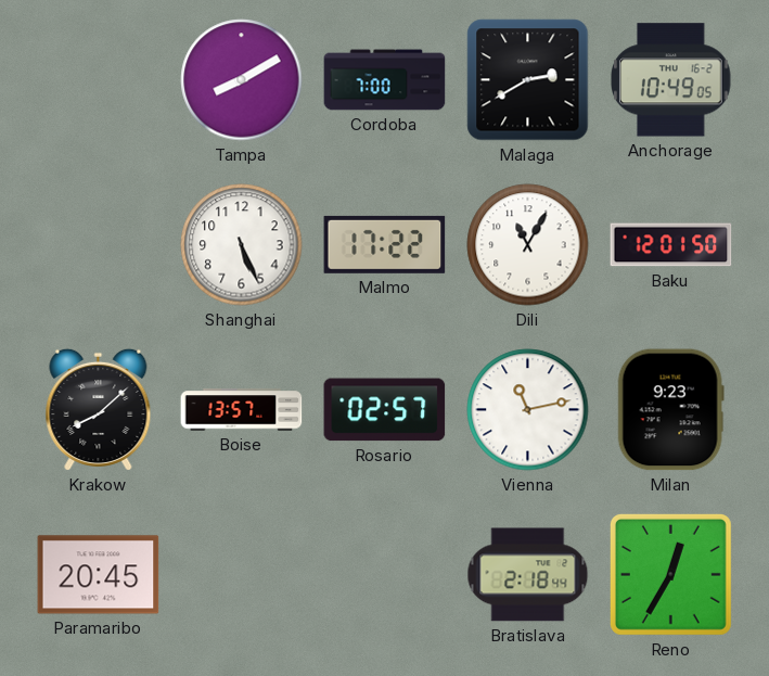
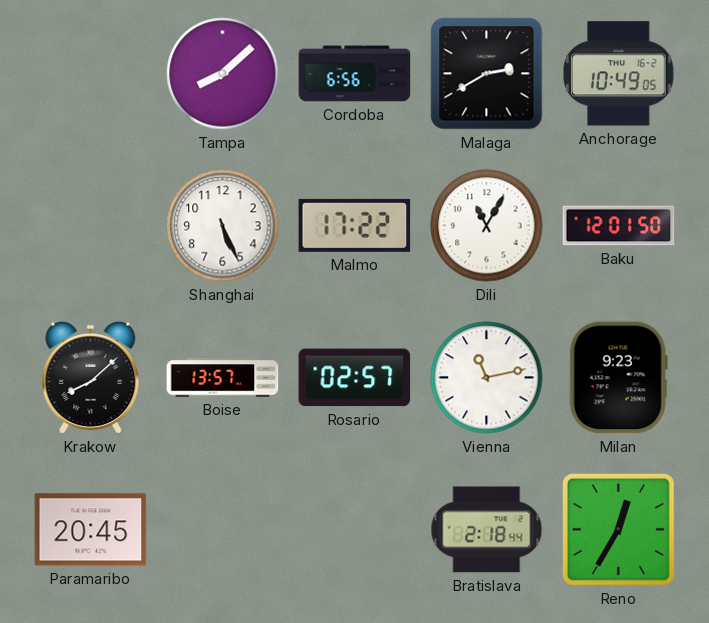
Tampa: 8:10 -> 8:08 (223, 74)
Cordoba: 7:00 -> 6:56 (355, 74)
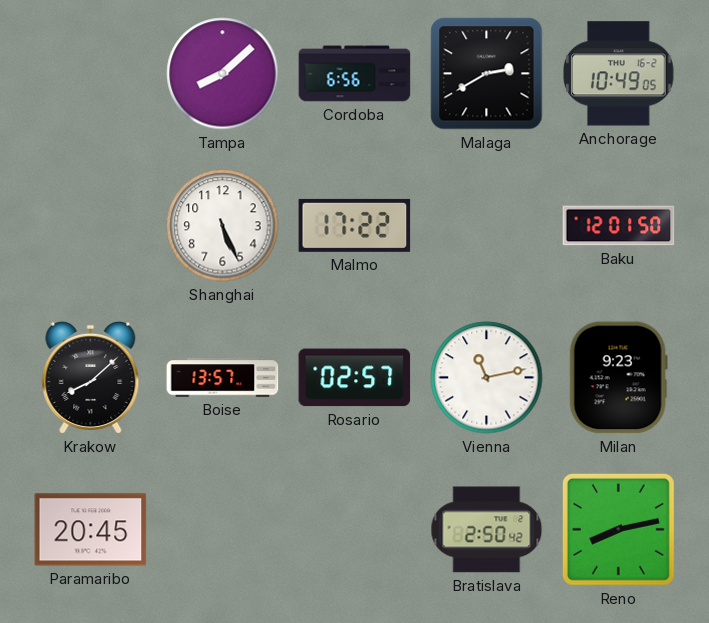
Dili: 11:05 -> none (487, 226)
Bratislava: 2:18 -> 2:50 (487, 530)
Reno: 12:35 -> 8:13 (618, 529)
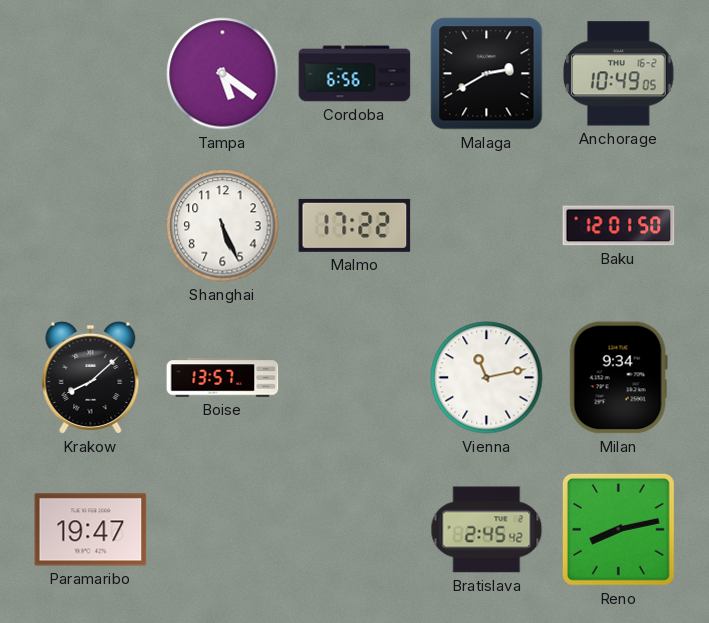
Tampa: 8:08 -> 5:21 (223, 74)
Rosario: 02:57 -> none (355, 378)
Milan: 9:23 -> 9:34 (618, 378)
Paramaribo: 20:45 -> 19:47 (91, 530)
Bratislava: 2:50 -> 2:45 (487, 530)
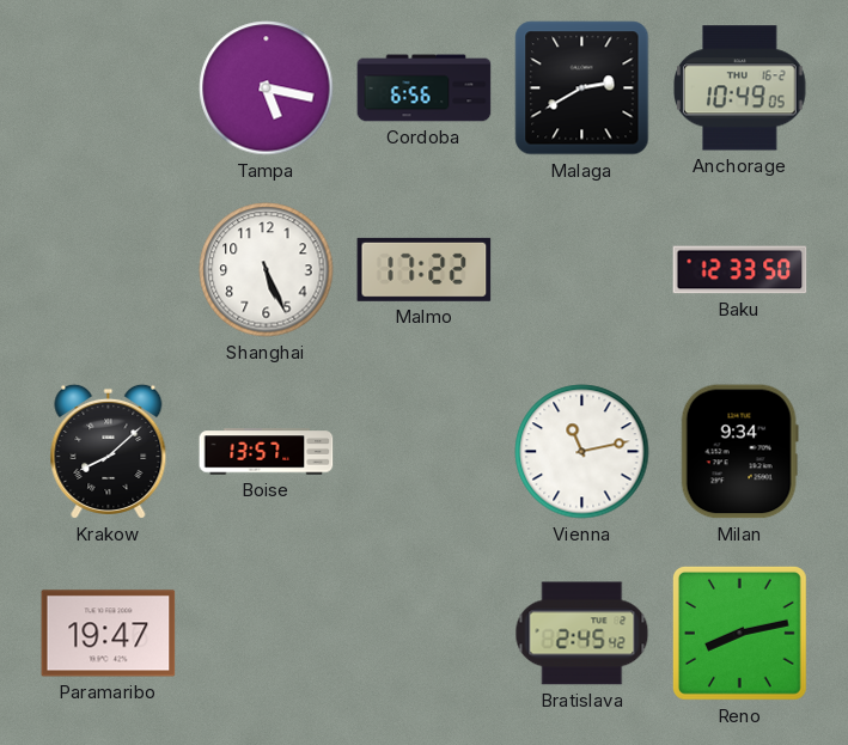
Tampa: 5:21 -> 5:17 (267, 88)
Baku: 12:01 -> 12:33 (740, 270)
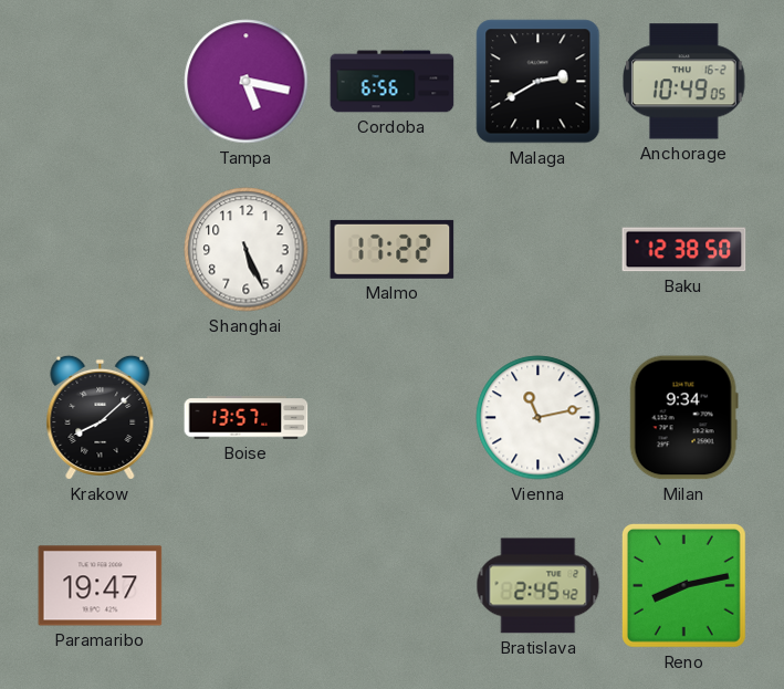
Baku: 12:33 -> 12:38 (684, 250)
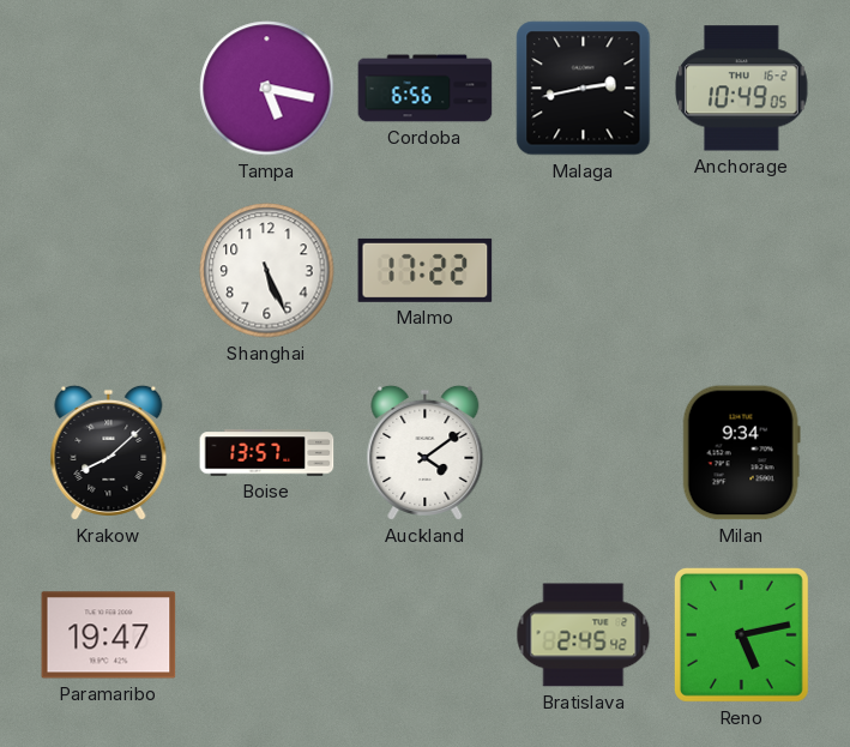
Malaga: 2:40 -> 2:43 (584, 89)
Baku: 12:38 -> none (684, 250)
Auckland: none -> 4:09 (426, 452)
Vienna: 11:13 -> none (539, 418)
Reno: 8:13 -> 5:13 (741, 634)
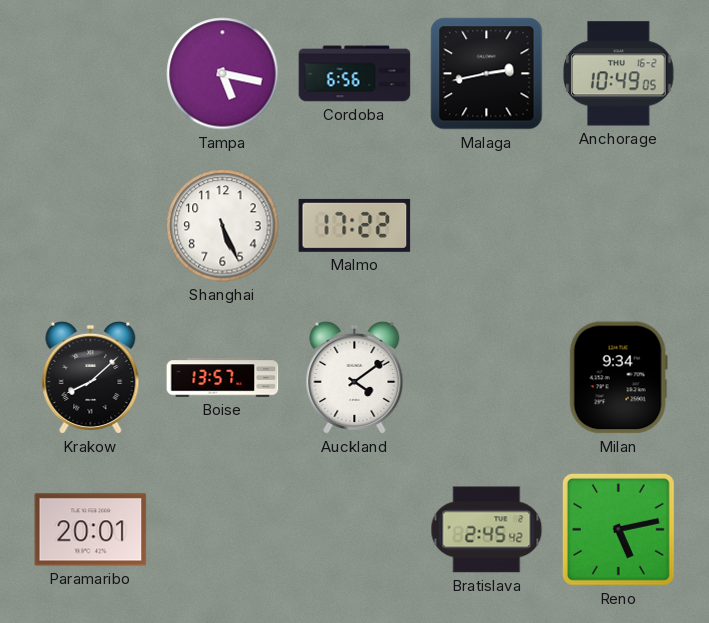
Paramaribo: 19:47 -> 20:01 (91, 530)
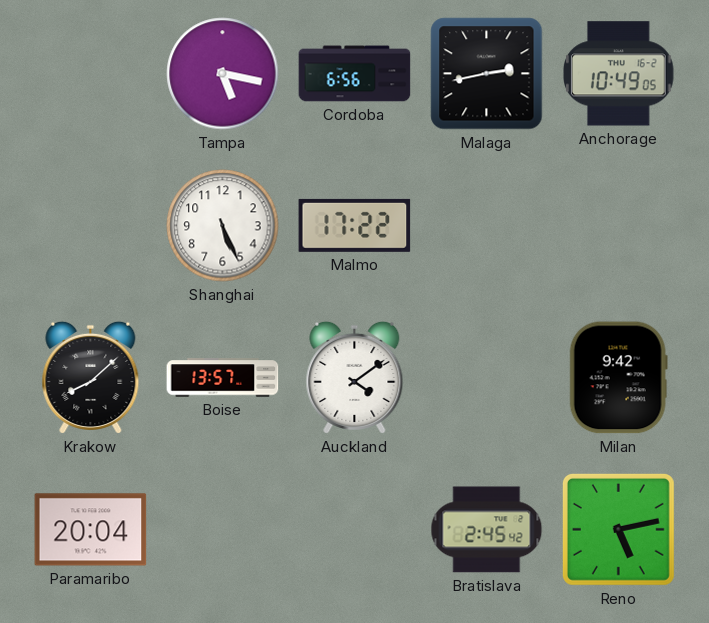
Milan: 9:34 -> 9:42 (618, 378)
Paramaribo: 20:01 -> 20:04 (91, 530)
